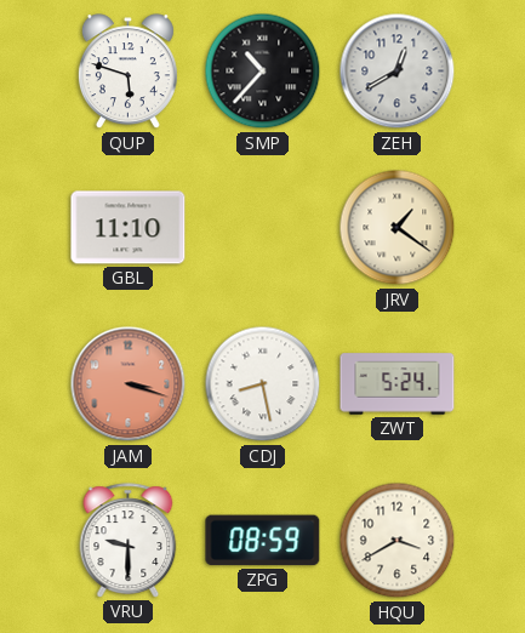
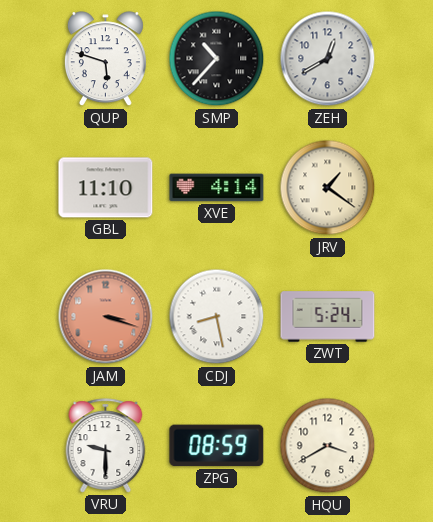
XVE: none -> 4:14 (217, 188)
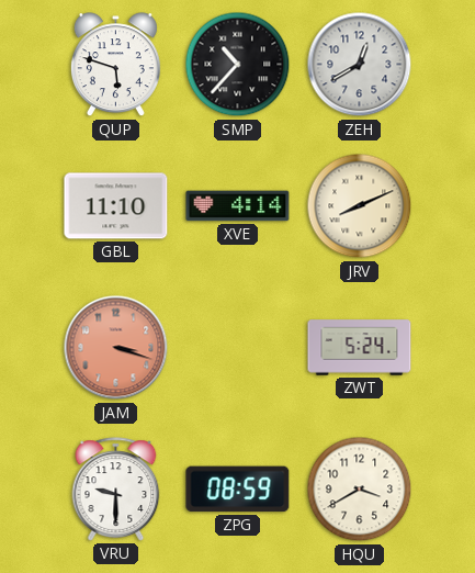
JRV: 1:21 -> 8:11 (360, 206)
CDJ: 8:28 -> none (217, 317)
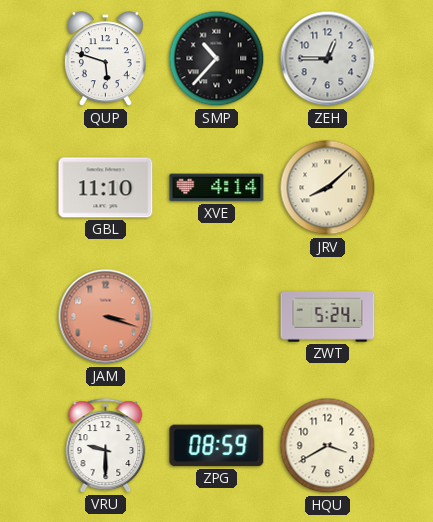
ZEH: 12:40 -> 12:45 (328, 59)
JRV: 8:11 -> 8:08 (328, 188)
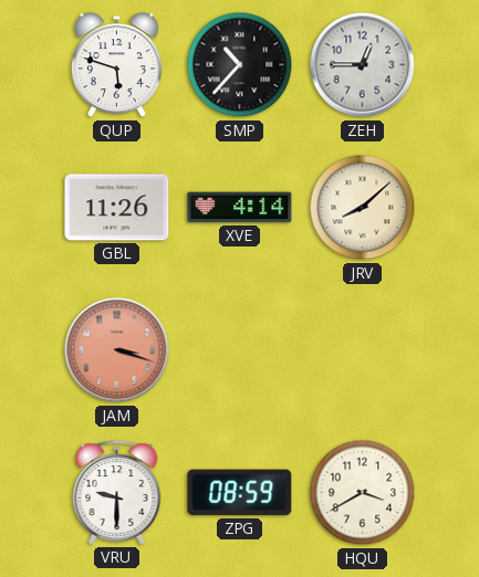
GBL: 11:10 -> 11:26 (117, 208)
ZWT: 5:24 -> none (328, 317)
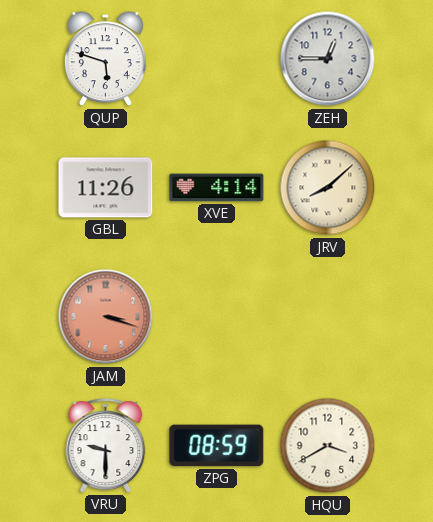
SMP: 10:37 -> none (240, 65)
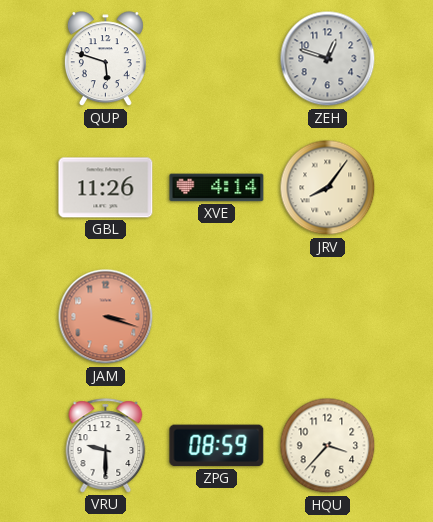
ZEH: 12:45 -> 12:48 (328, 59)
JRV: 8:08 -> 8:06 (328, 188)
HQU: 3:40 -> 3:37 (328, 446)
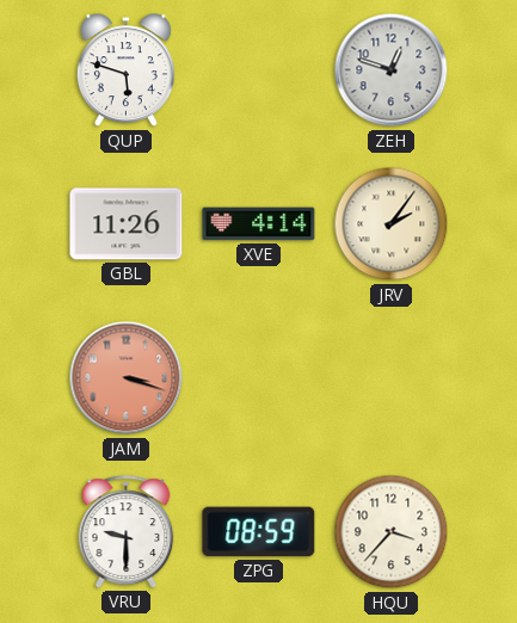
JRV: 8:06 -> 2:06 (392, 224)
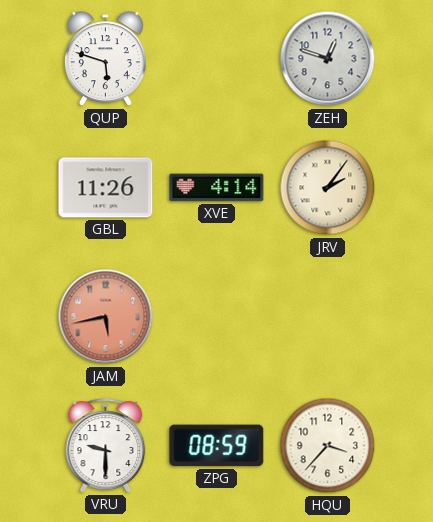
JAM: 3:18 -> 5:43 (106, 317)
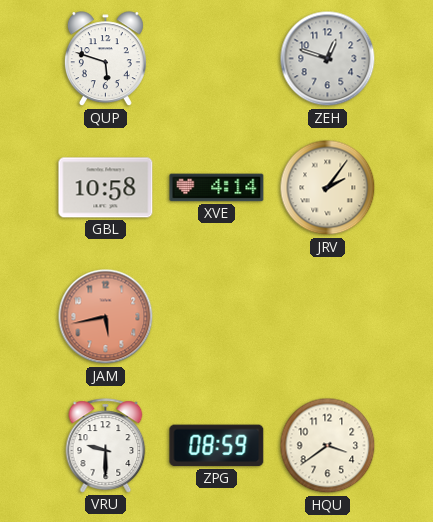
GBL: 11:26 -> 10:58 (106, 188)
HQU: 3:37 -> 3:39 (328, 446)
